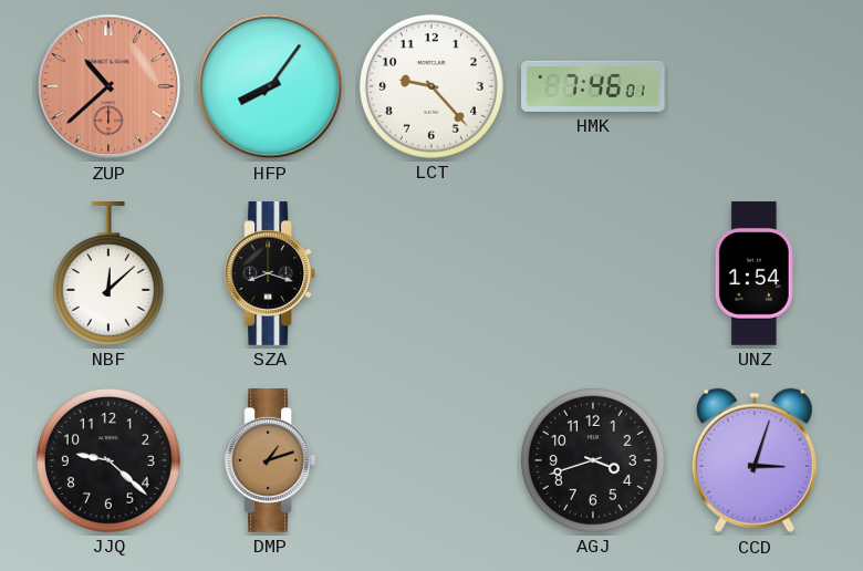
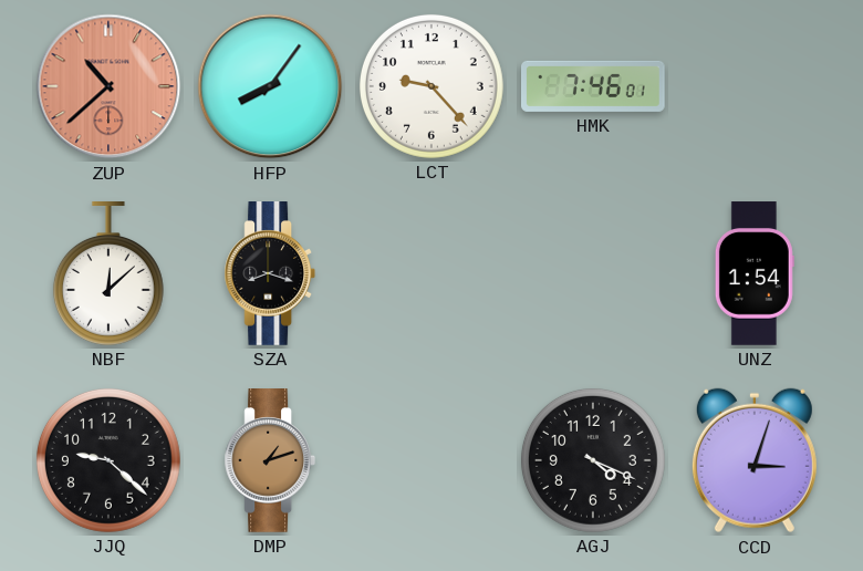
AGJ: 3:42 -> 4:19 (593, 460)
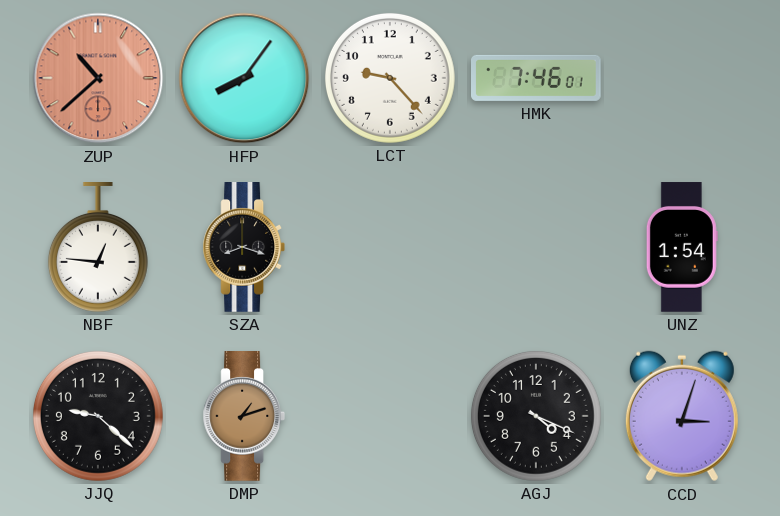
NBF: 12:08 -> 12:46 (98, 248)
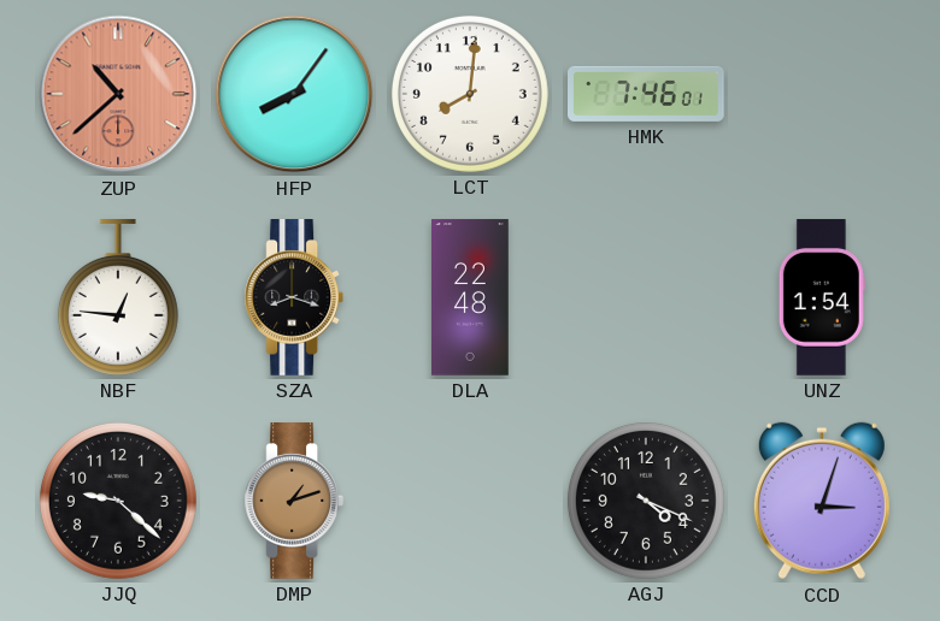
LCT: 9:23 -> 8:01 (470, 94)
DLA: none -> 22:48 (471, 297)
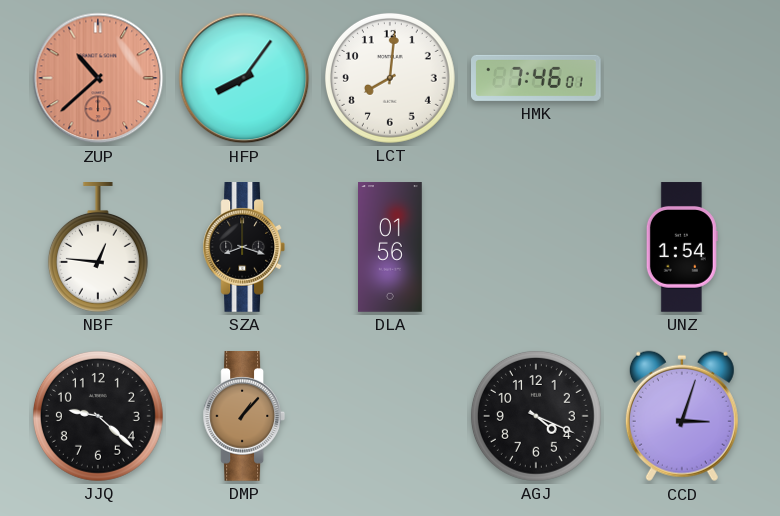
DLA: 22:48 -> 01:56 (391, 247)
DMP: 1:12 -> 1:07 (243, 417)
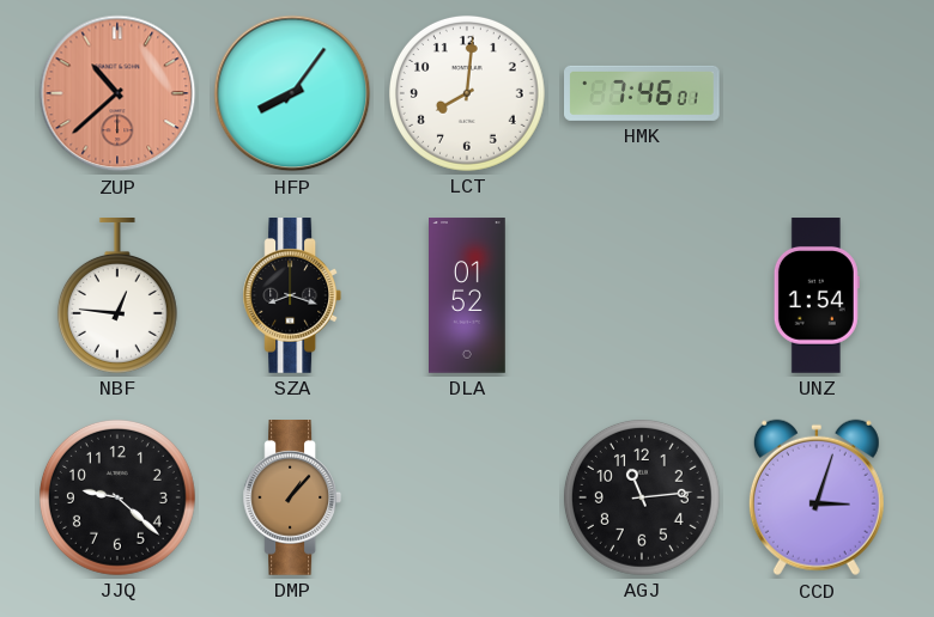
DLA: 01:56 -> 01:52 (468, 295)
AGJ: 4:19 -> 11:14 (642, 497)
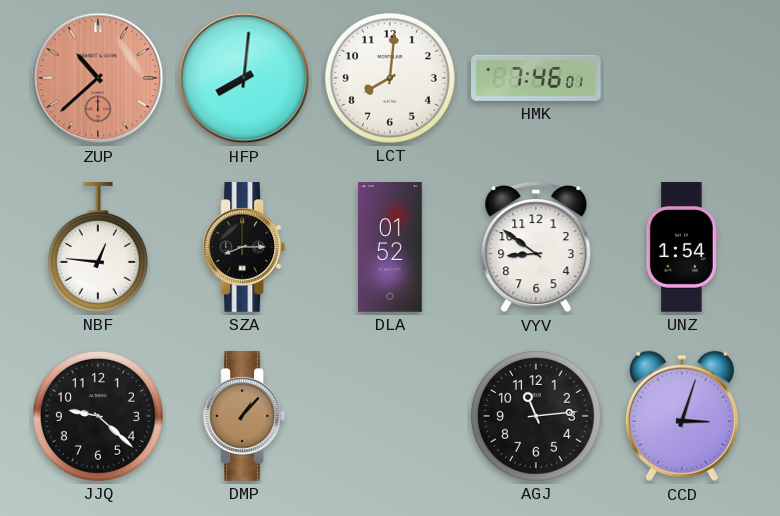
HFP: 8:06 -> 8:01 (244, 78)
SZA: 8:18 -> 8:15 (243, 248)
VYV: none -> 8:51 (536, 247)
